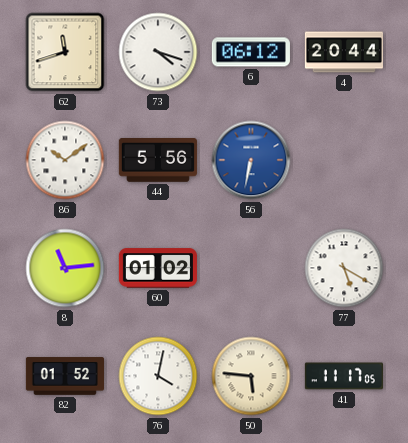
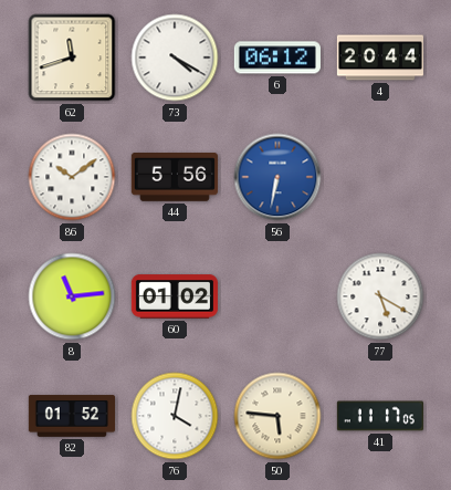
73: 4:18 -> 4:20 (175, 58)
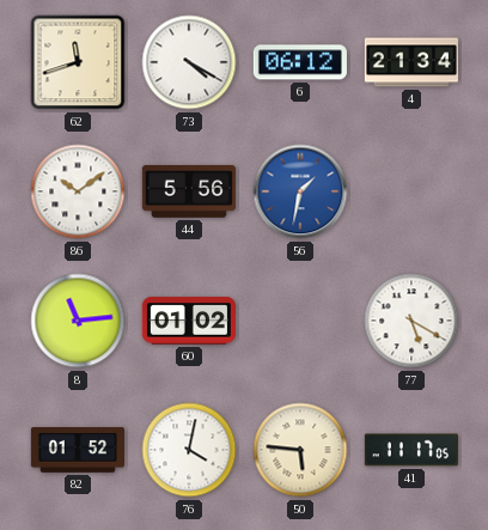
4: 20:44 -> 21:34 (410, 62)
56: 6:32 -> 1:32 (300, 191)
